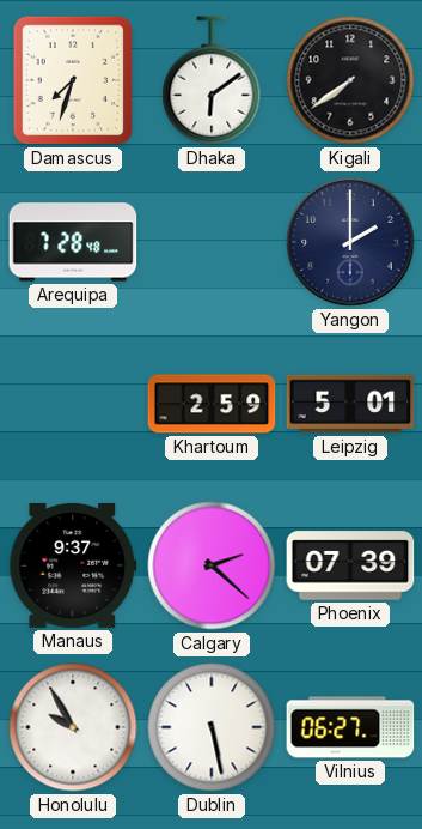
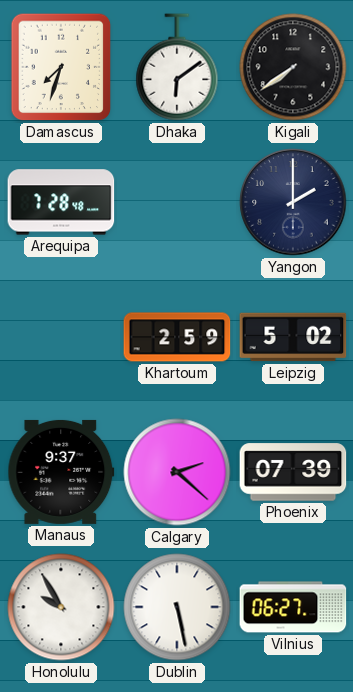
Leipzig: 5:01 -> 5:02 (293, 337)
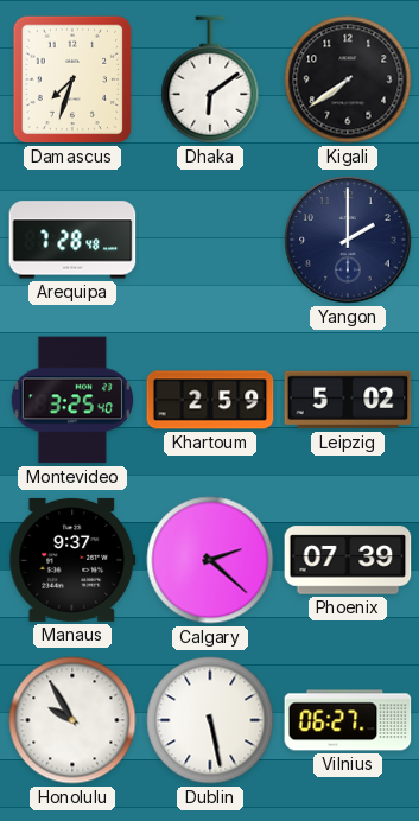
Montevideo: none -> 3:25 (71, 400)
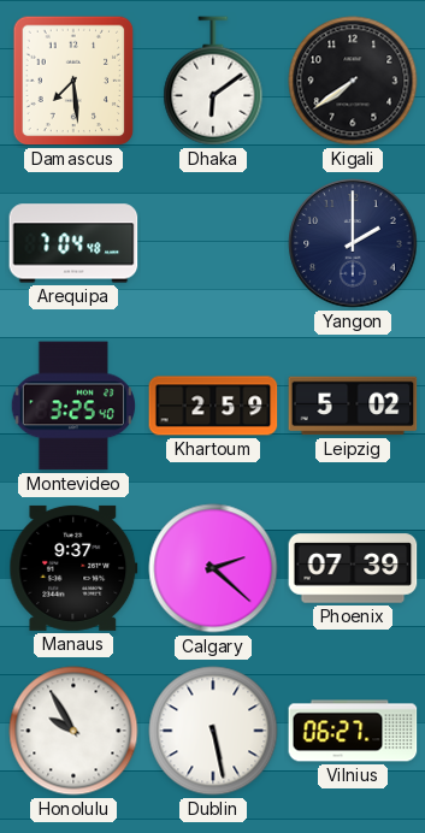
Damascus: 7:33 -> 7:29 (73, 81)
Arequipa: 7:28 -> 7:04 (73, 243)
